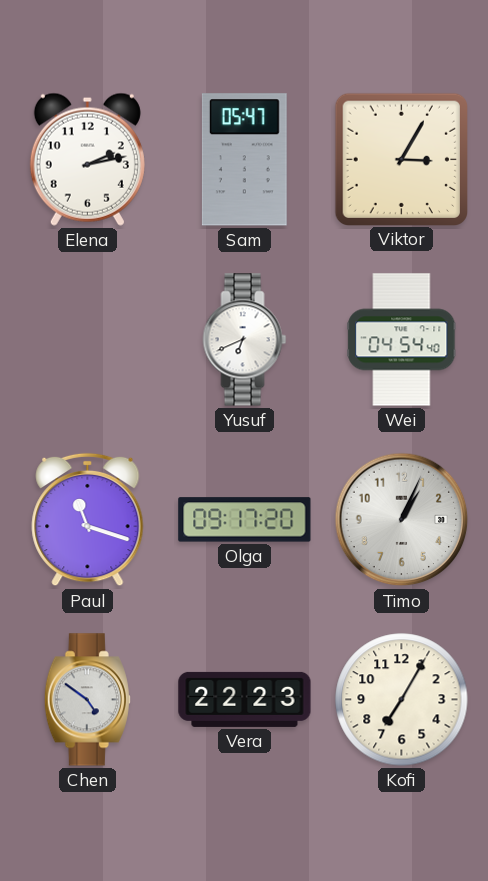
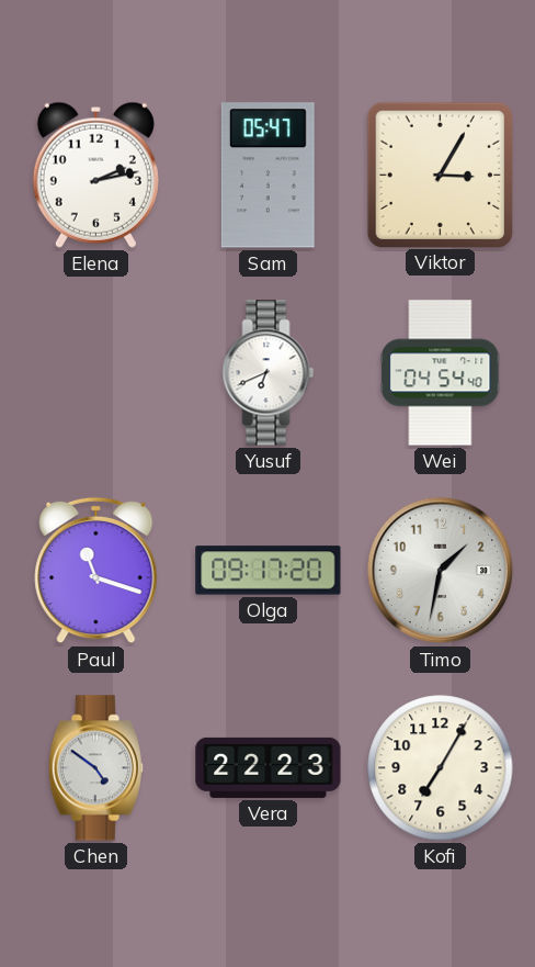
Timo: 1:04 -> 1:32 (441, 571)
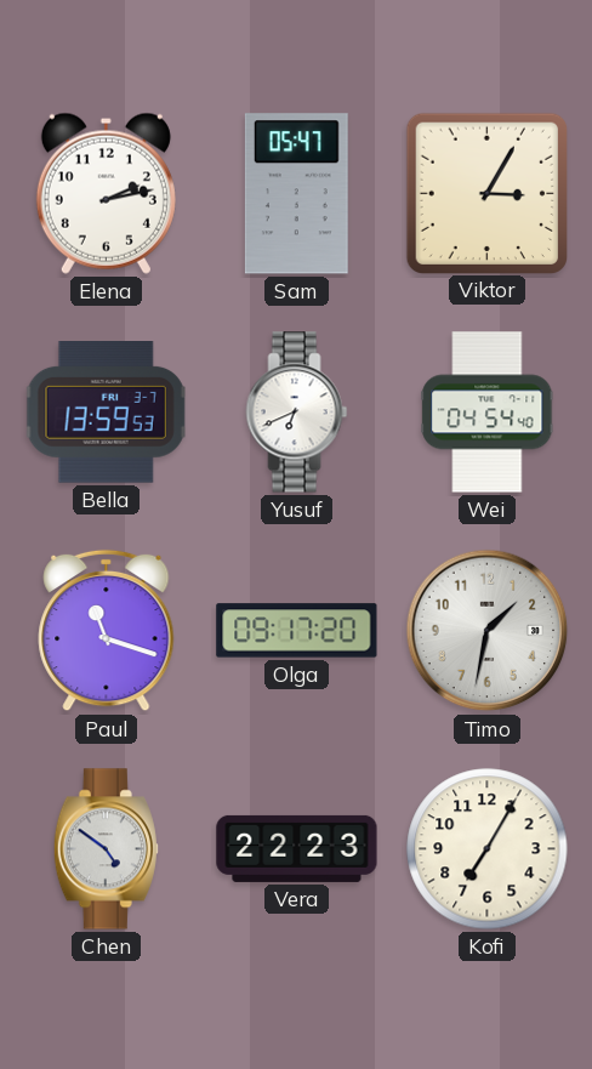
Bella: none -> 13:59 (106, 413)
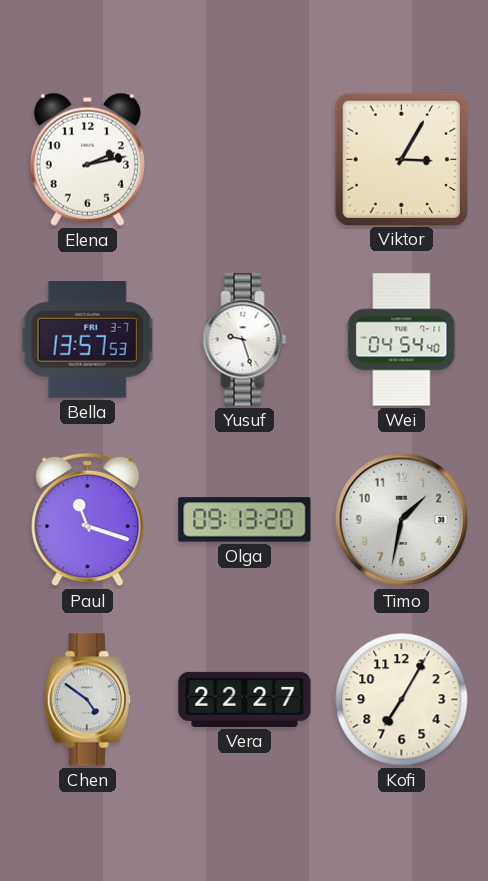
Sam: 05:47 -> none (296, 194)
Bella: 13:59 -> 13:57 (87, 340)
Yusuf: 6:41 -> 9:27 (245, 340)
Olga: 09:17 -> 09:13 (245, 520)
Vera: 22:23 -> 22:27 (245, 699)
